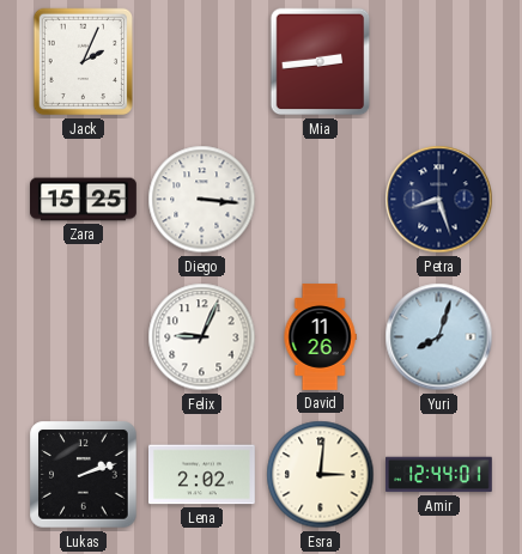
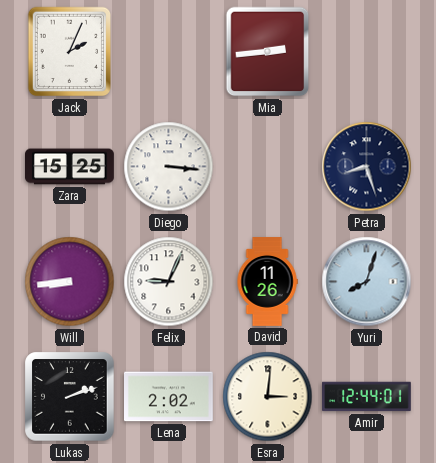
Will: none -> 8:44 (70, 282)
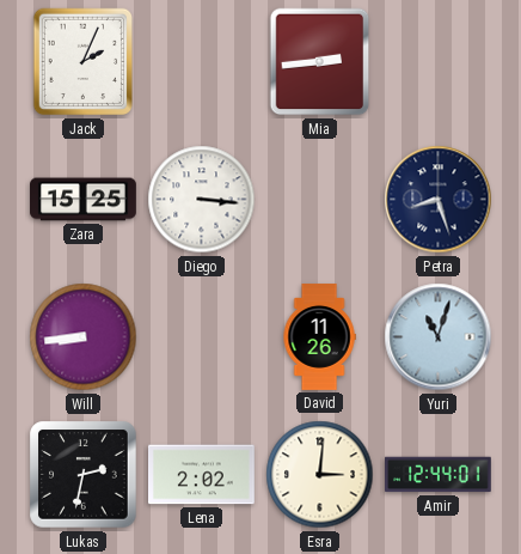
Felix: 9:04 -> none (169, 282)
Yuri: 8:03 -> 11:03 (439, 337)
Lukas: 2:12 -> 2:32 (84, 475)
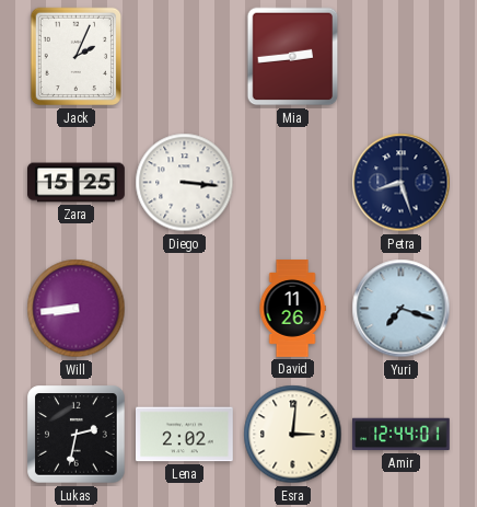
Yuri: 11:03 -> 7:18 (402, 309)
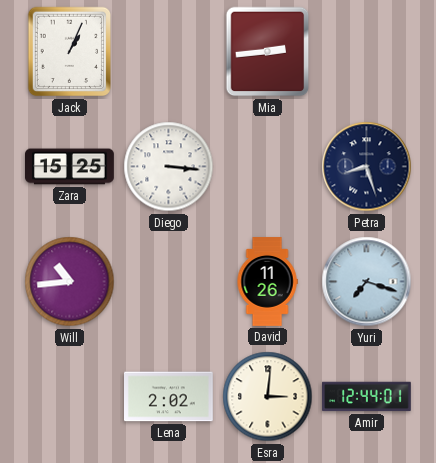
Jack: 2:04 -> 1:04 (70, 52)
Will: 8:44 -> 10:44 (70, 282)
Lukas: 2:32 -> none (77, 435)
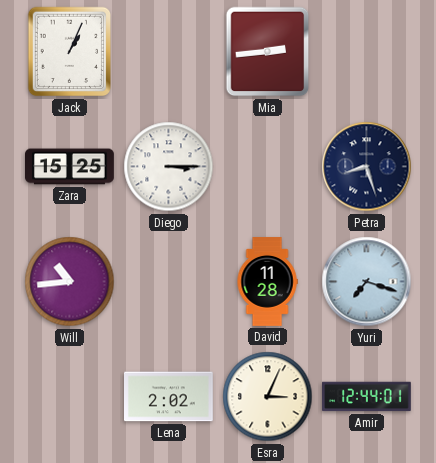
Diego: 3:16 -> 3:15 (169, 167)
David: 11:26 -> 11:28 (267, 282)
Esra: 3:01 -> 3:04 (268, 397)
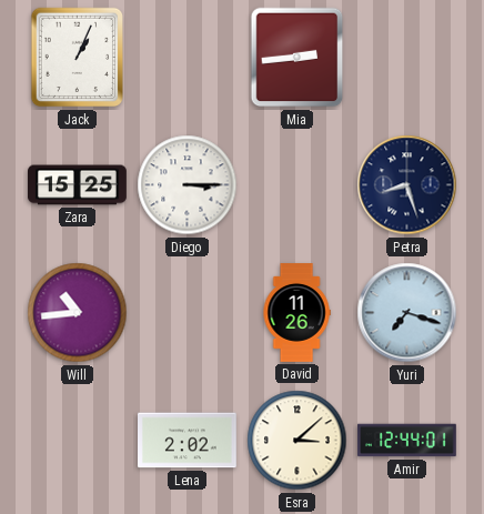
David: 11:28 -> 11:26 (296, 313)
Esra: 3:04 -> 3:08 (298, 441)
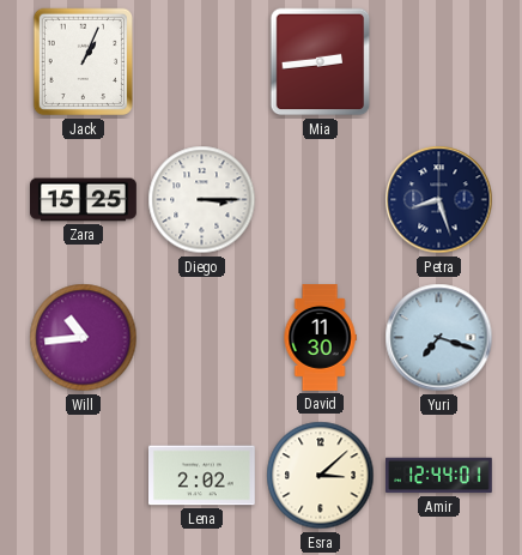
David: 11:26 -> 11:30 (320, 338)
